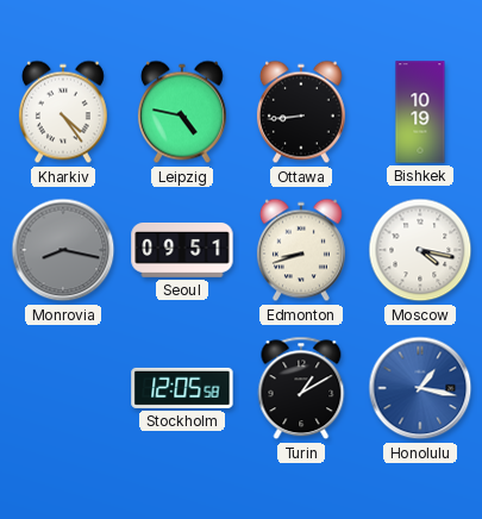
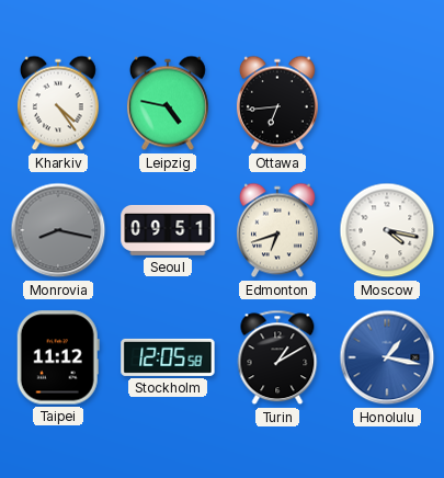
Ottawa: 8:44 -> 6:44 (277, 103)
Bishkek: 10:19 -> none (420, 112)
Edmonton: 8:42 -> 6:42 (277, 230)
Taipei: none -> 11:12 (58, 357)
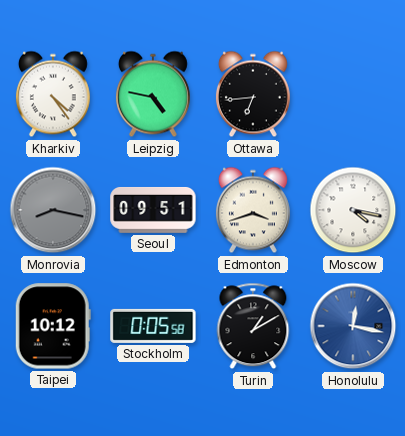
Edmonton: 6:42 -> 3:42 (253, 210)
Taipei: 11:12 -> 10:12 (53, 326)
Stockholm: 12:05 -> 0:05 (153, 326)
Honolulu: 1:17 -> 12:17 (353, 326)
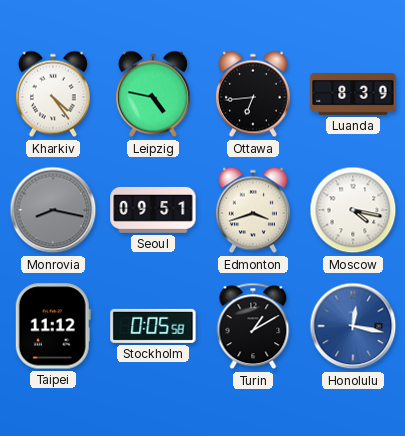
Luanda: none -> 8:39 (353, 95)
Taipei: 10:12 -> 11:12 (53, 326)
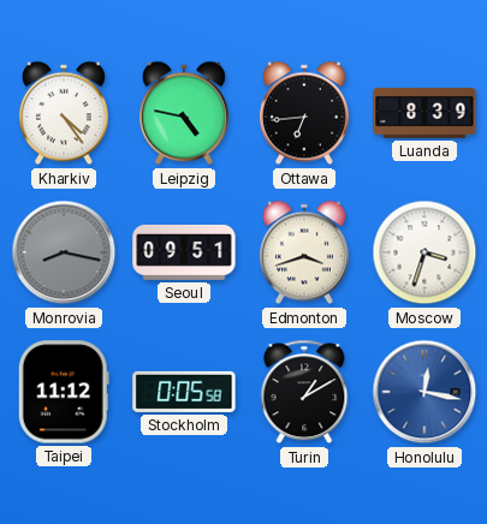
Moscow: 4:17 -> 3:33 (424, 252)
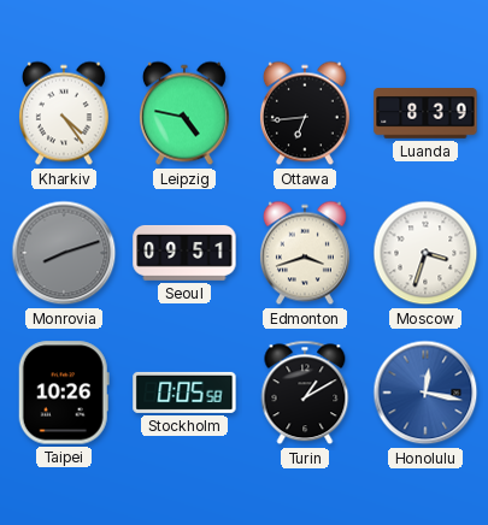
Monrovia: 8:17 -> 8:12 (64, 253)
Taipei: 11:12 -> 10:26 (64, 393)
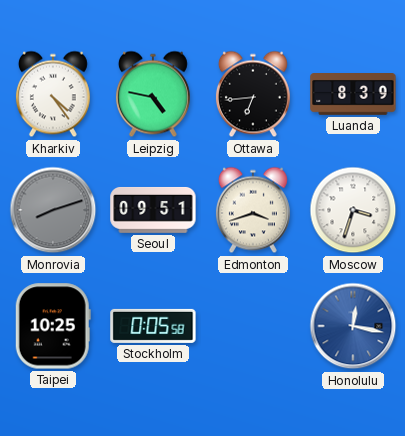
Taipei: 10:26 -> 10:25 (53, 326)
Turin: 1:10 -> none (305, 393)
